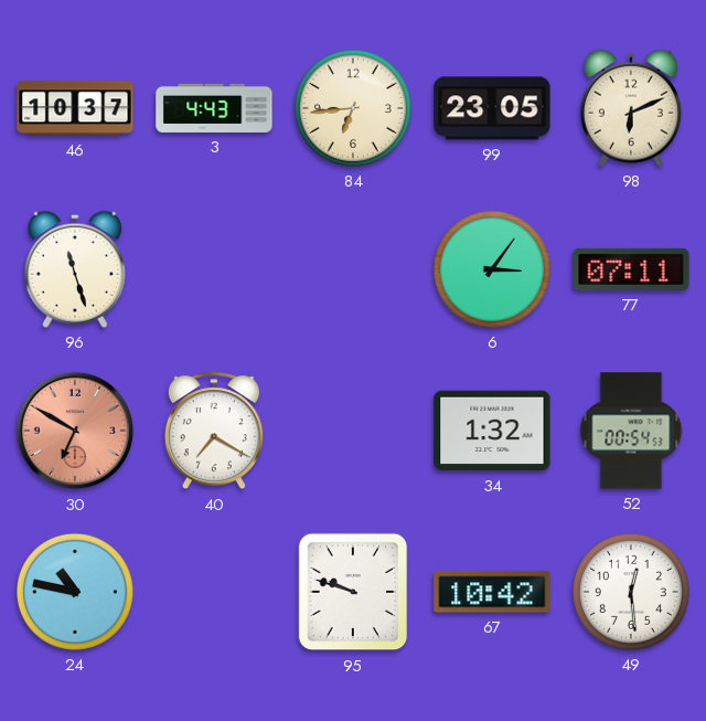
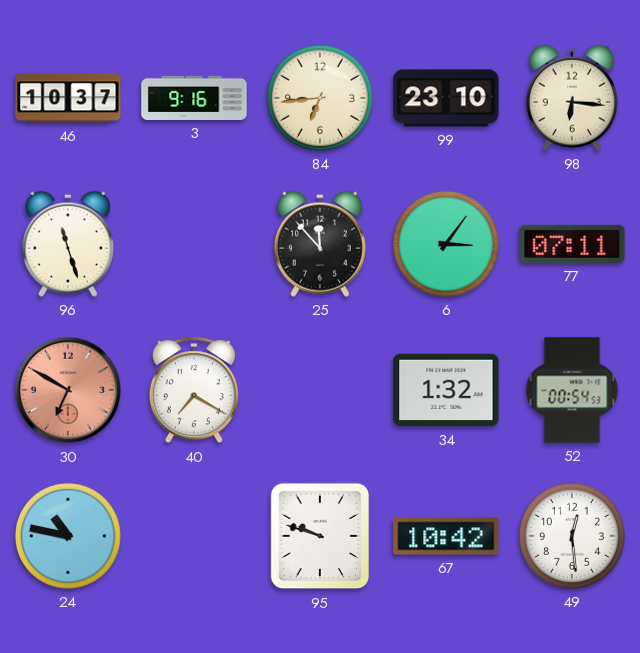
3: 4:43 -> 9:16 (194, 98)
99: 23:05 -> 23:10 (446, 98)
98: 6:11 -> 6:16 (572, 98)
25: none -> 11:53 (320, 244)
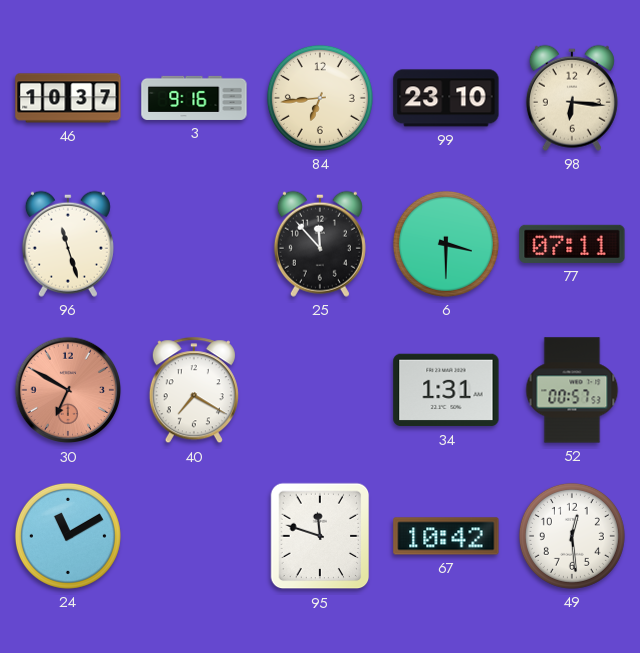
6: 3:06 -> 3:30 (446, 244)
34: 1:32 -> 1:31 (446, 390)
52: 00:54 -> 00:57 (572, 390)
24: 10:47 -> 11:10 (68, 536)
95: 9:48 -> 11:48 (320, 536)
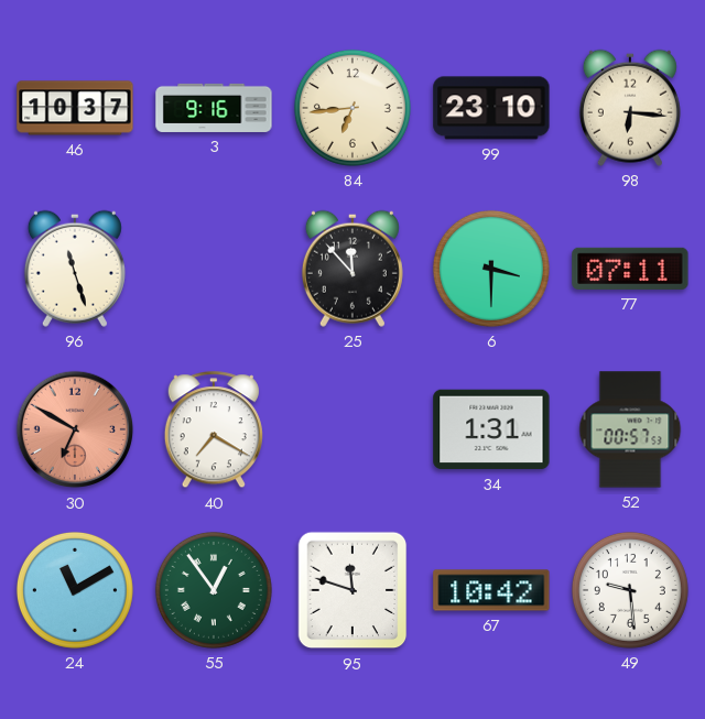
55: none -> 12:54 (214, 590)
49: 12:29 -> 9:29 (630, 590)
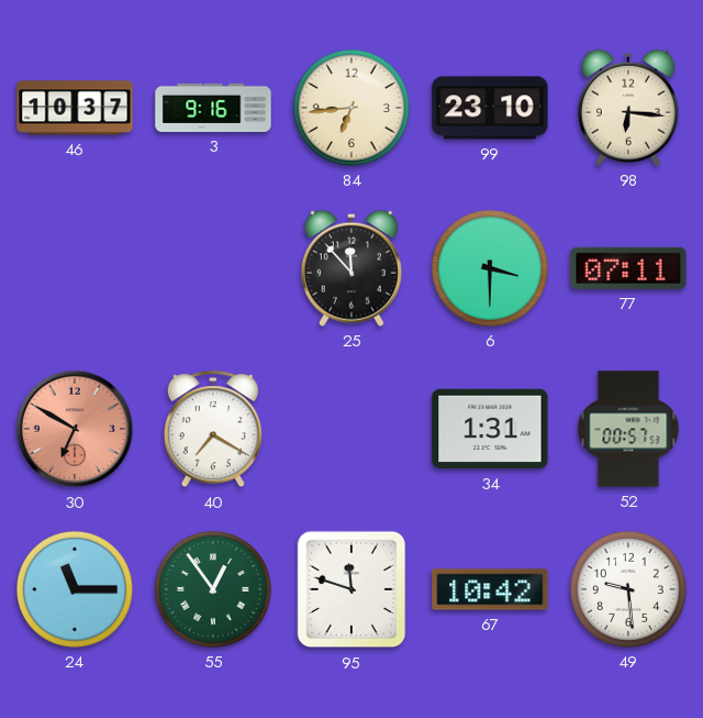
96: 11:27 -> none (75, 269)
24: 11:10 -> 11:15 (75, 589)
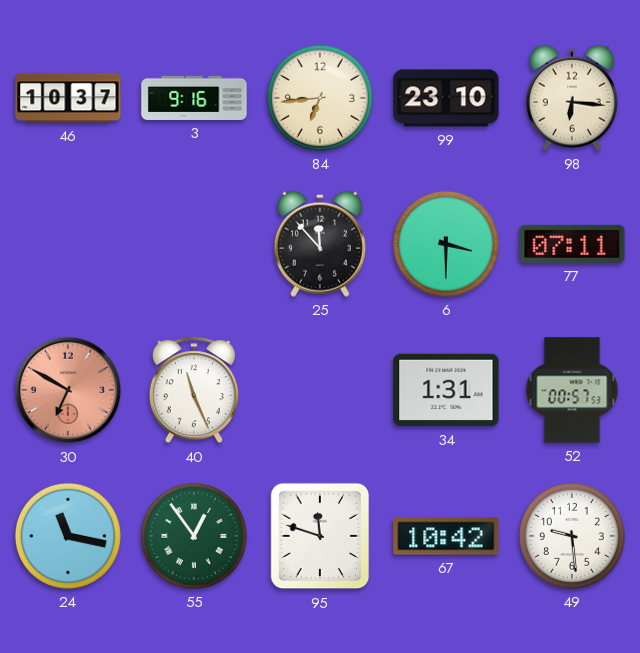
40: 7:20 -> 11:26 (194, 391)
24: 11:15 -> 11:17 (68, 536)
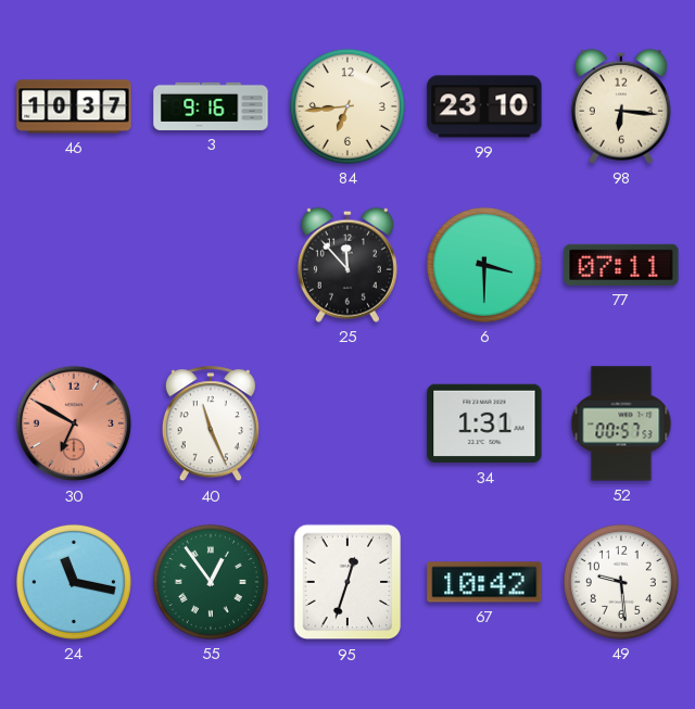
95: 11:48 -> 12:33 (347, 582)
